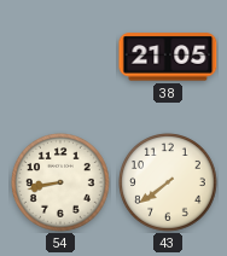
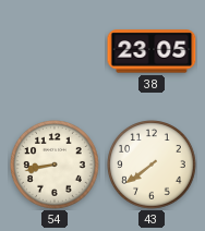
38: 21:05 -> 23:05 (152, 51)
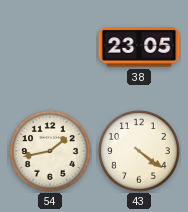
54: 8:43 -> 1:43 (50, 152)
43: 7:39 -> 4:21 (139, 152)
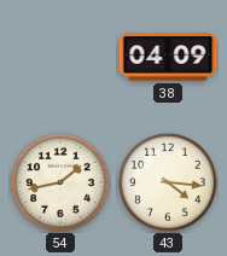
38: 23:05 -> 04:09 (168, 57)
43: 4:21 -> 4:16 (168, 184)
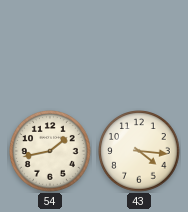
38: 04:09 -> none (168, 57)
